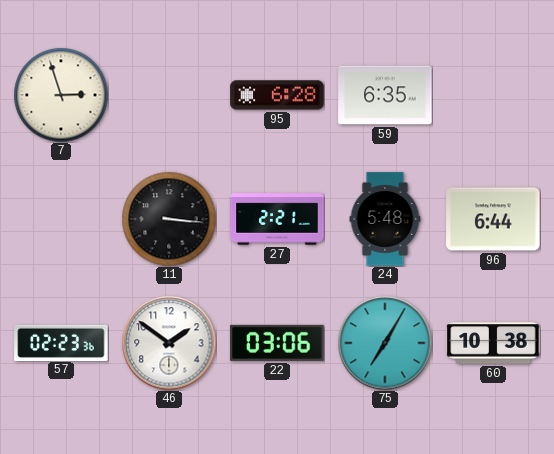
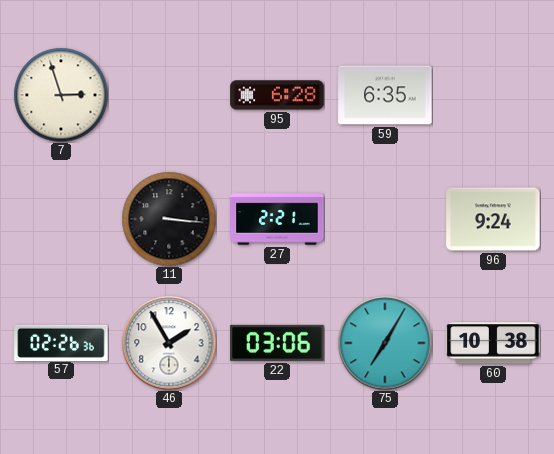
24: 5:48 -> none (385, 219)
96: 6:44 -> 9:24 (493, 219)
57: 02:23 -> 02:26 (61, 342)
46: 1:51 -> 1:55 (169, 343)
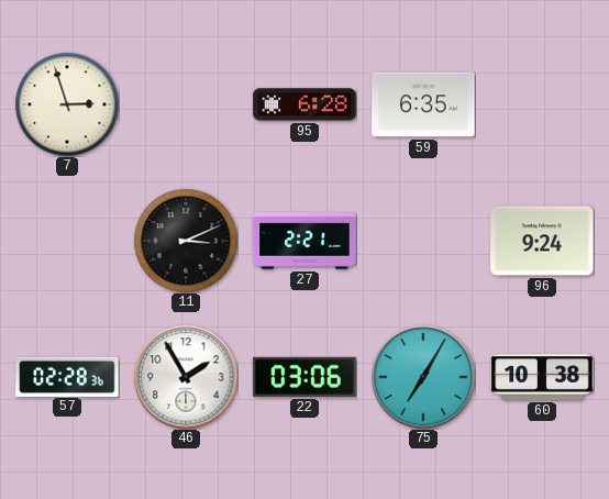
11: 3:16 -> 3:11 (186, 241)
57: 02:26 -> 02:28 (67, 376)
